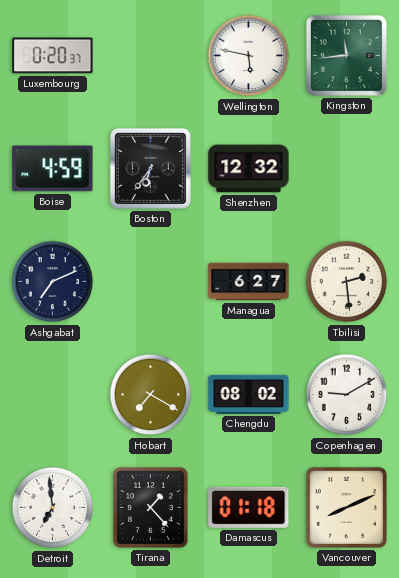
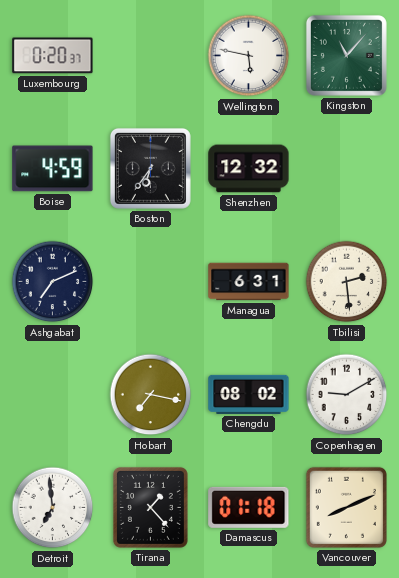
Kingston: 11:44 -> 11:07 (346, 55)
Managua: 6:27 -> 6:31 (249, 282)
Hobart: 7:20 -> 7:17 (151, 395)
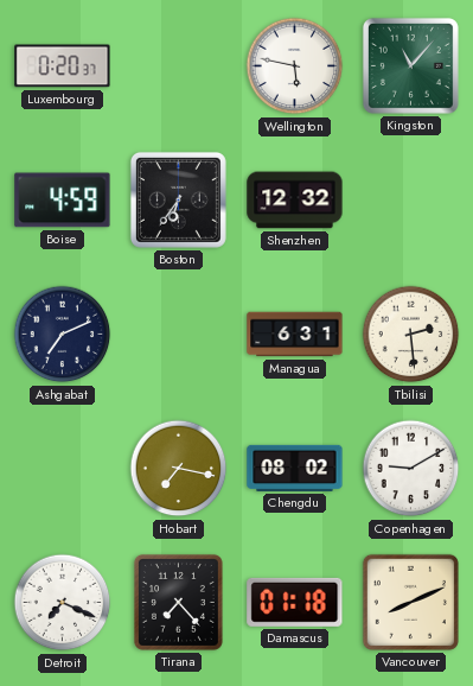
Detroit: 6:59 -> 7:19 (63, 603)
Tirana: 1:23 -> 7:23 (178, 602)
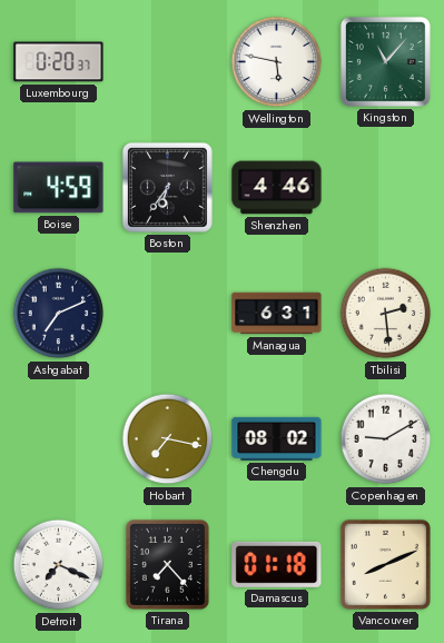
Shenzhen: 12:32 -> 4:46 (277, 188)
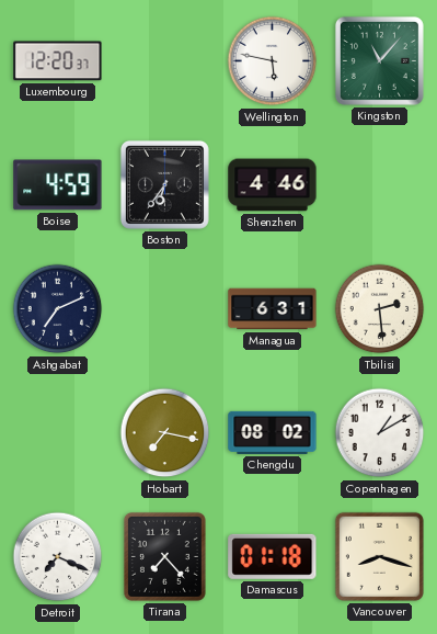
Luxembourg: 0:20 -> 12:20 (58, 61)
Copenhagen: 9:10 -> 1:10 (380, 433)
Vancouver: 8:11 -> 8:18 (379, 556)
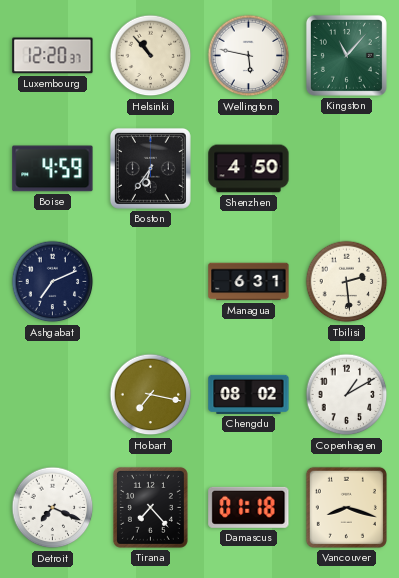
Helsinki: none -> 10:53 (151, 56)
Shenzhen: 4:46 -> 4:50 (249, 169)
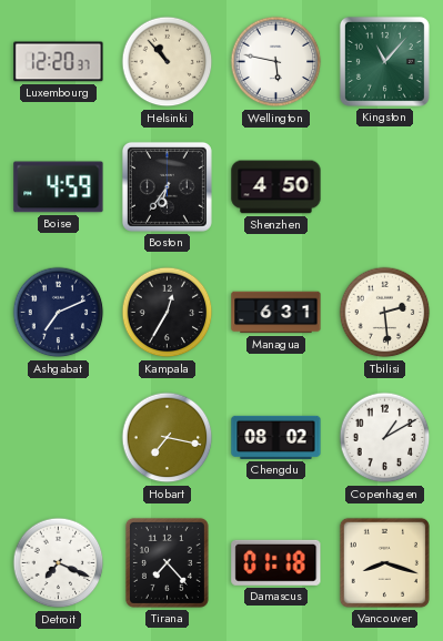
Kampala: none -> 12:35 (168, 313)
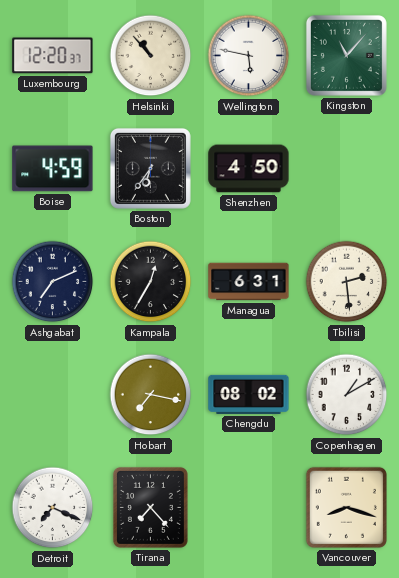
Damascus: 01:18 -> none (276, 562)
